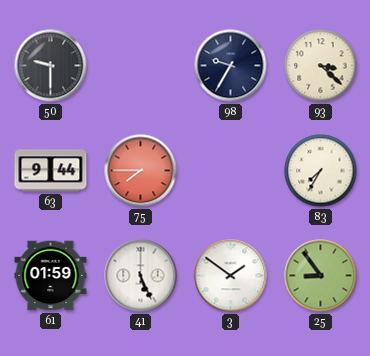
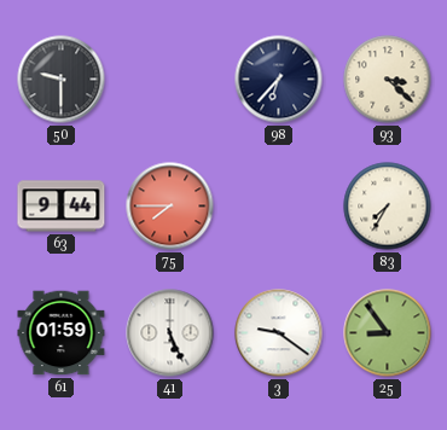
98: 9:35 -> 6:37 (279, 80)
3: 1:51 -> 9:21 (279, 333)
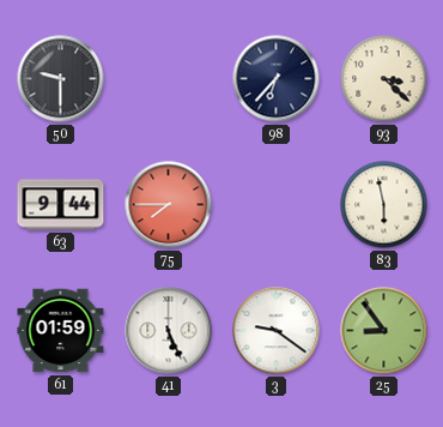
83: 7:35 -> 5:58 (384, 205)
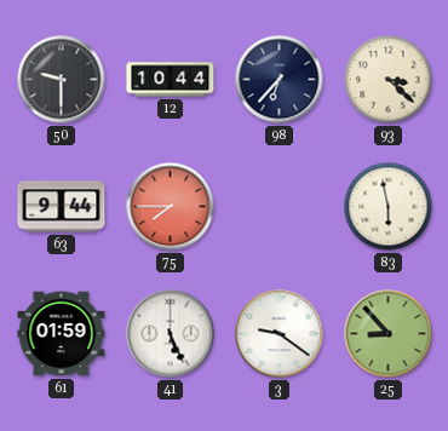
12: none -> 10:44 (171, 80)
25: 8:54 -> 8:53 (389, 334)
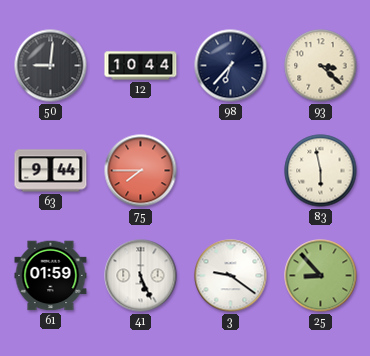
50: 9:30 -> 9:01 (51, 66)
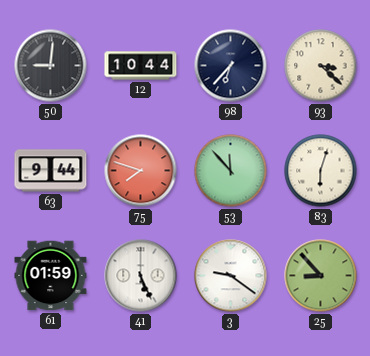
75: 7:45 -> 7:48 (141, 171)
53: none -> 11:53 (231, 171)
83: 5:58 -> 6:03 (321, 171)
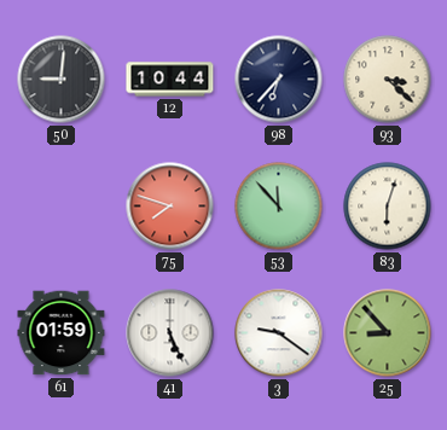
63: 9:44 -> none (51, 171)
